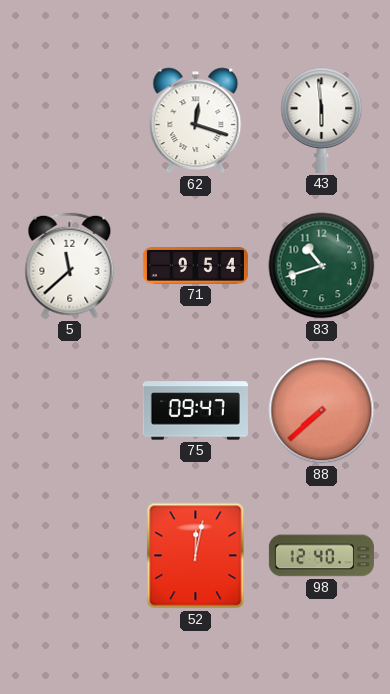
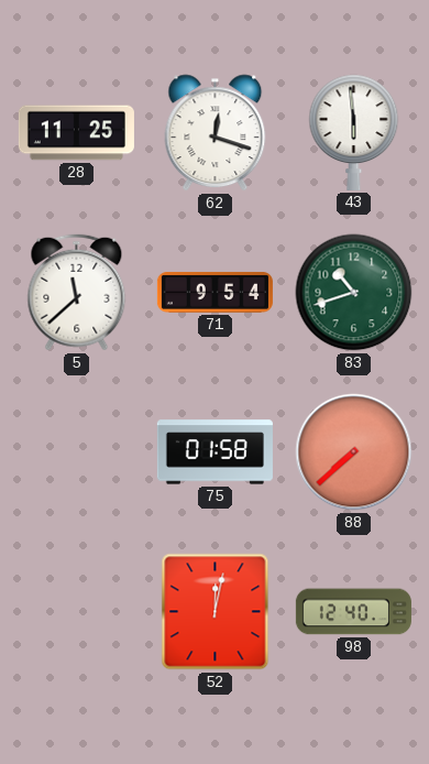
28: none -> 11:25 (76, 133)
75: 09:47 -> 01:58 (215, 452)
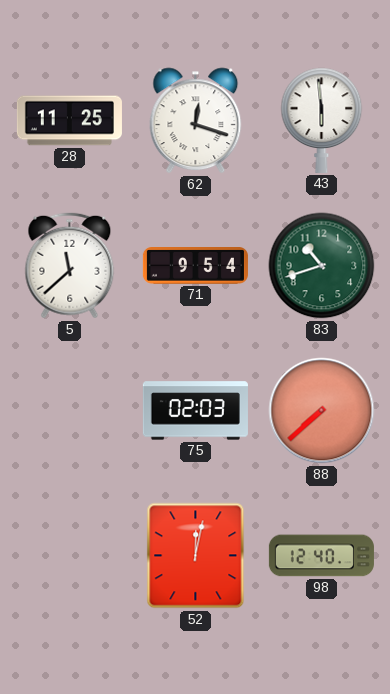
75: 01:58 -> 02:03 (195, 411)
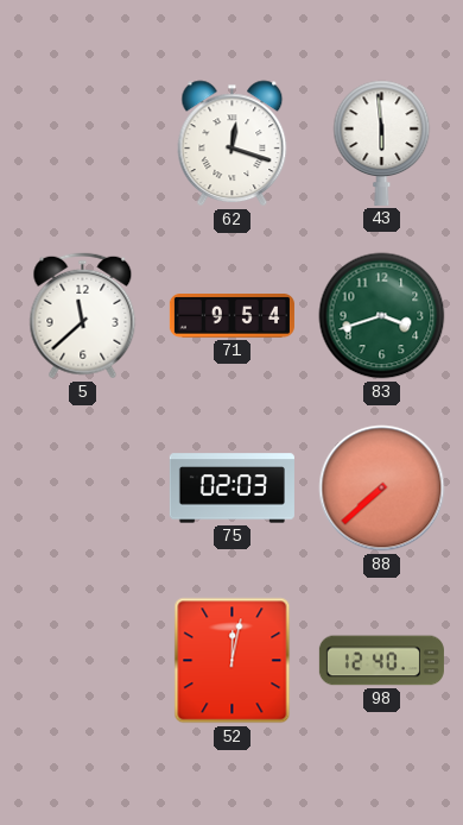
28: 11:25 -> none (69, 121)
83: 10:42 -> 3:42 (382, 316)
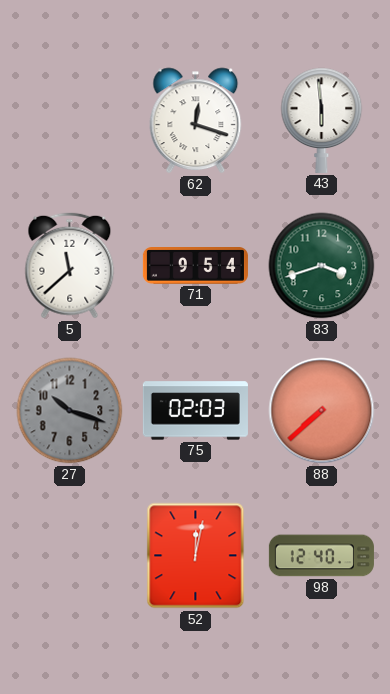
27: none -> 10:18 (70, 411)
